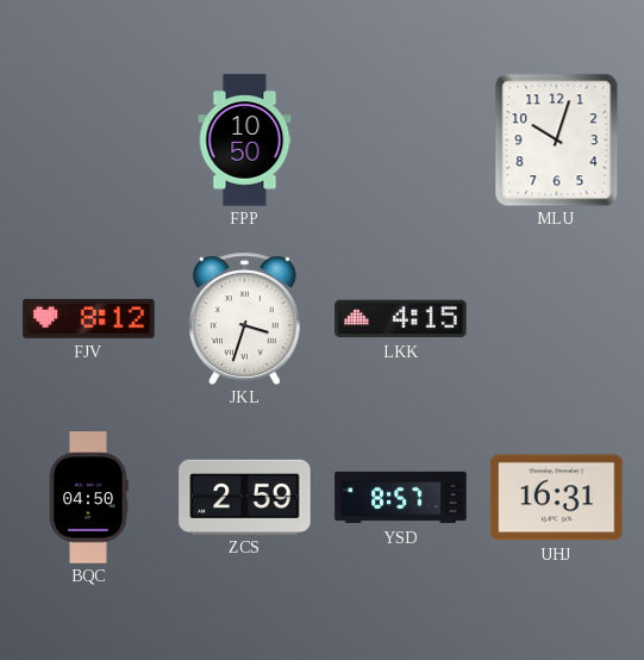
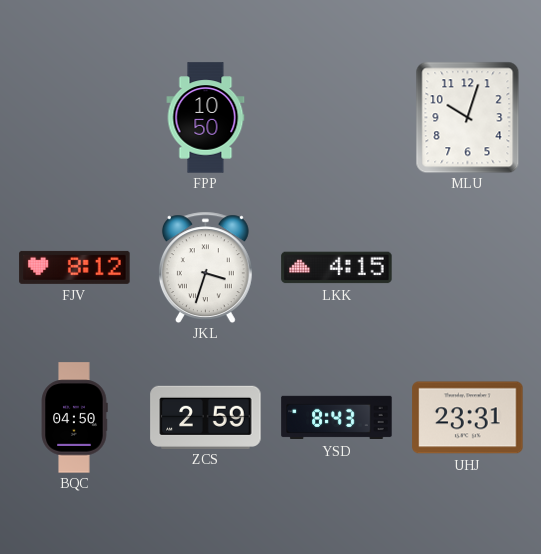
YSD: 8:57 -> 8:43 (337, 418)
UHJ: 16:31 -> 23:31 (468, 418)
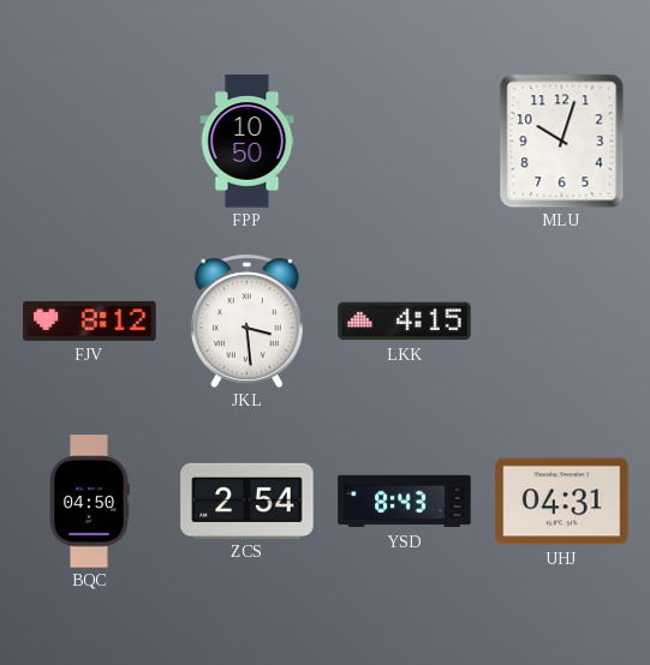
JKL: 3:33 -> 3:29 (246, 320)
ZCS: 2:59 -> 2:54 (248, 501)
UHJ: 23:31 -> 04:31 (562, 502)
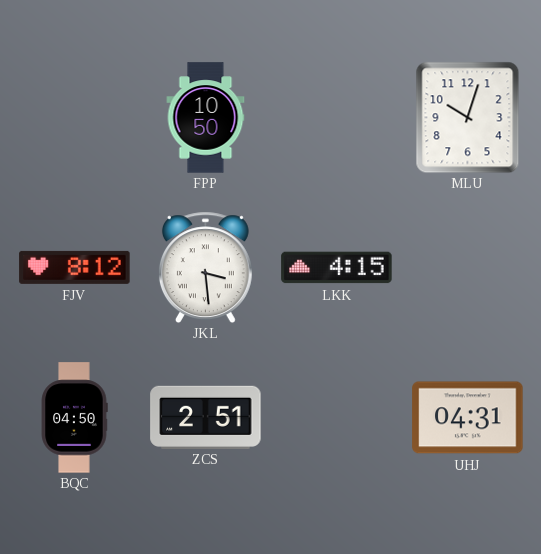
ZCS: 2:54 -> 2:51 (206, 417)
YSD: 8:43 -> none (405, 502)
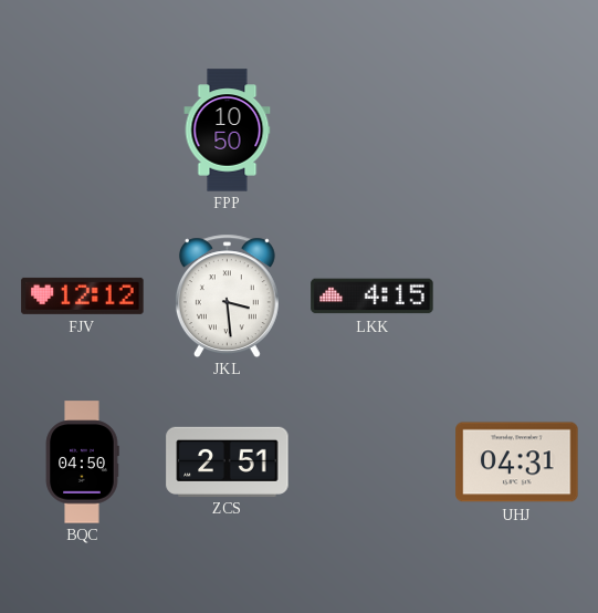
MLU: 10:03 -> none (468, 117)
FJV: 8:12 -> 12:12 (83, 295)
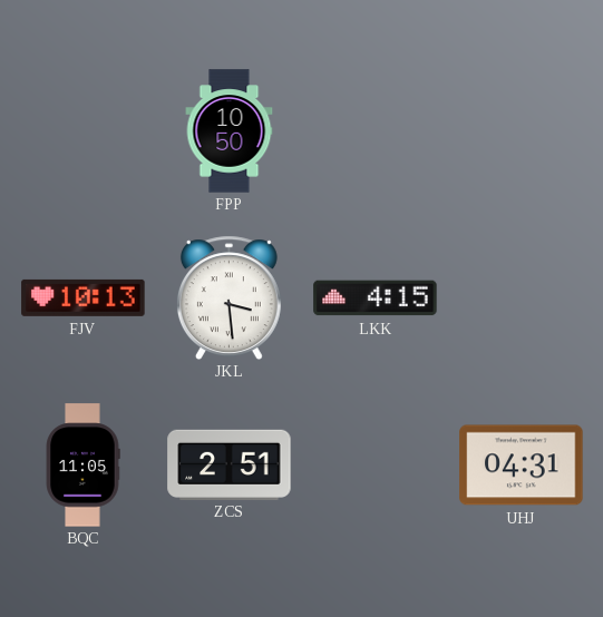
FJV: 12:12 -> 10:13 (84, 297)
BQC: 04:50 -> 11:05 (82, 466)
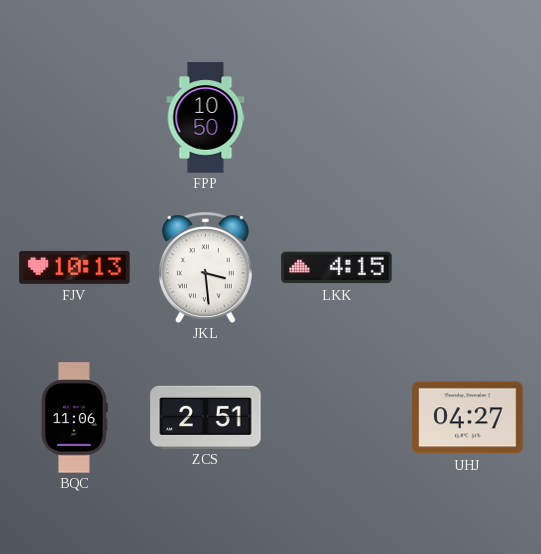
BQC: 11:05 -> 11:06 (74, 418)
UHJ: 04:31 -> 04:27 (468, 418)
